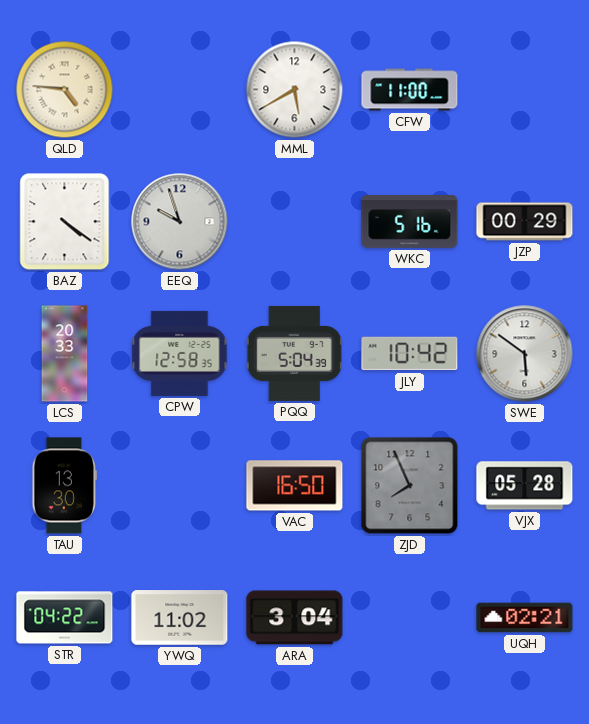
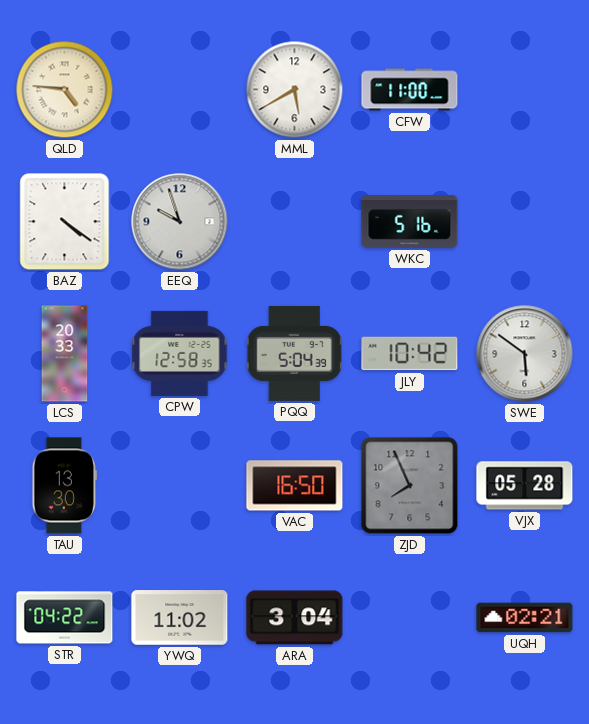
JZP: 00:29 -> none (525, 222)
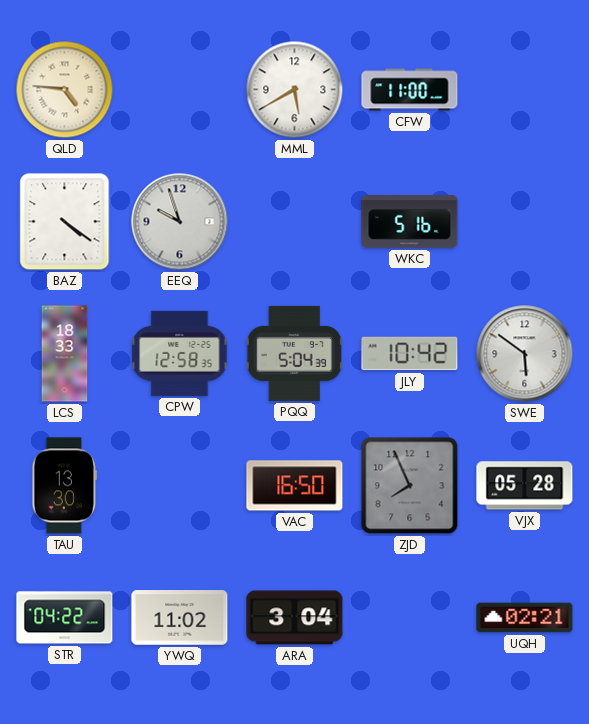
LCS: 20:33 -> 18:33 (65, 354)
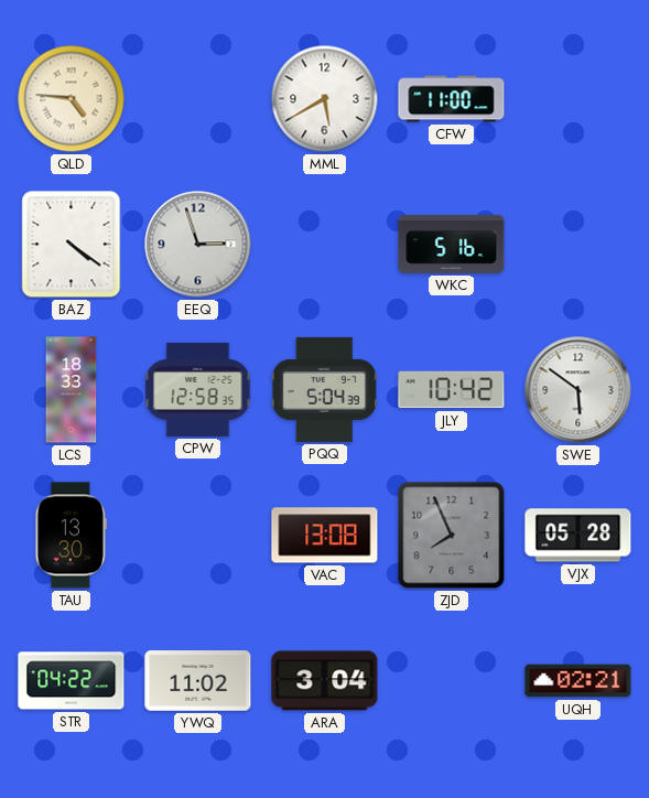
EEQ: 9:57 -> 2:57 (198, 245)
VAC: 16:50 -> 13:08 (325, 536)
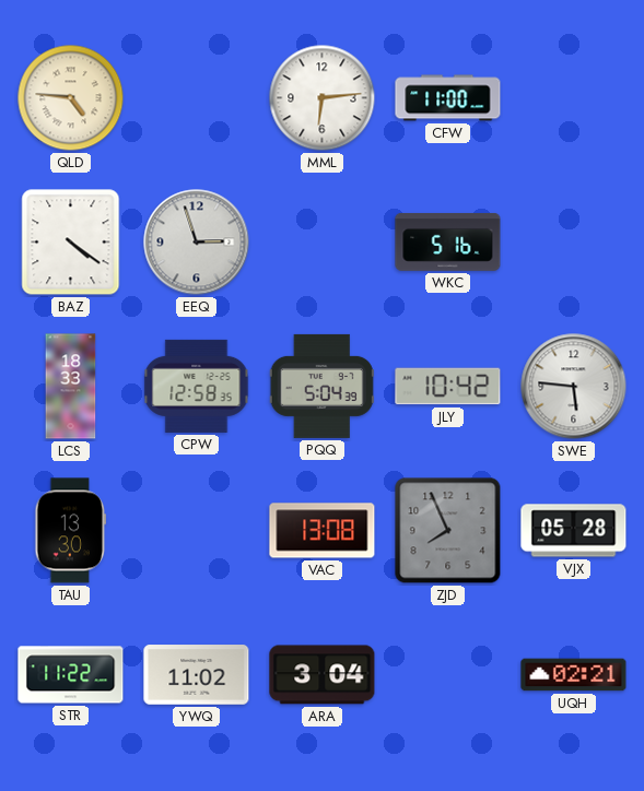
MML: 5:40 -> 6:14 (323, 98)
SWE: 5:51 -> 5:46 (574, 387)
STR: 04:22 -> 11:22 (71, 675)
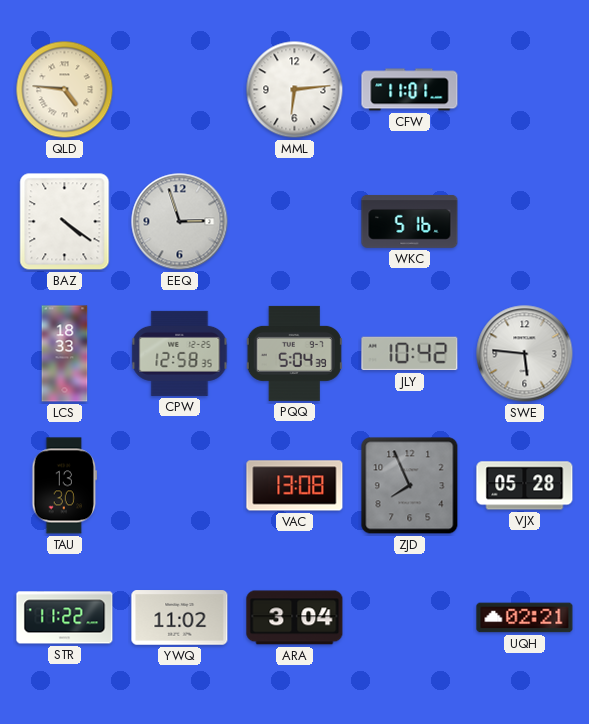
CFW: 11:00 -> 11:01 (410, 90)
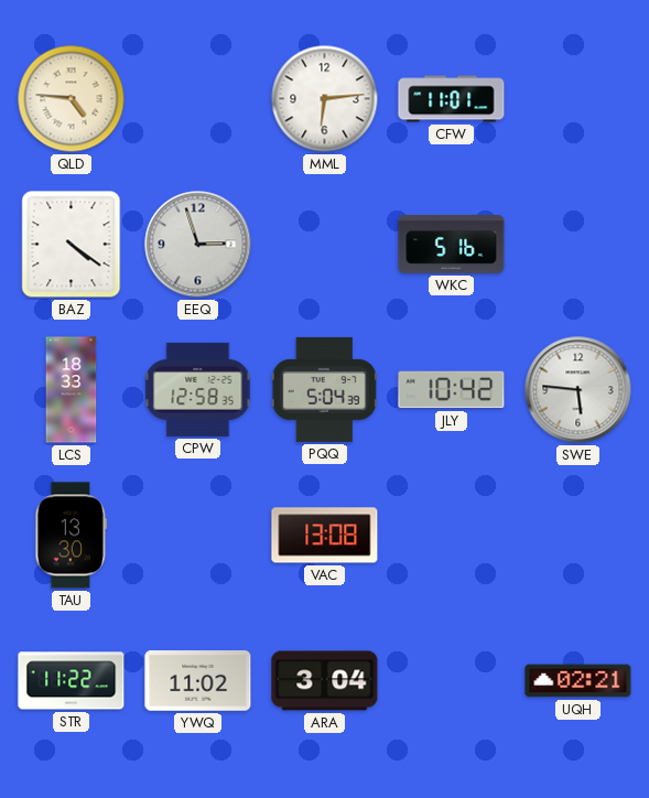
ZJD: 7:56 -> none (410, 486)
VJX: 05:28 -> none (525, 486)
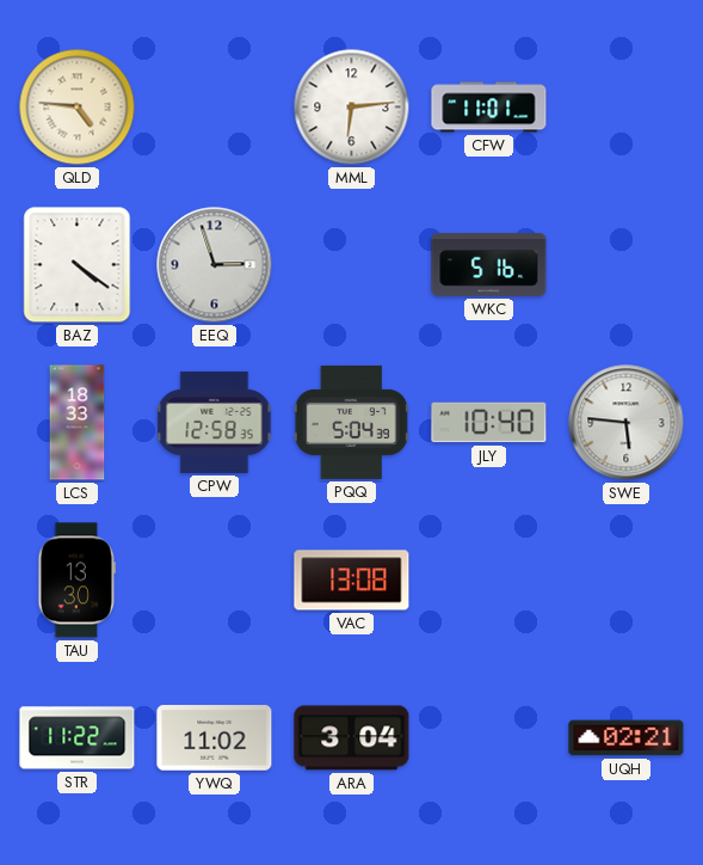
JLY: 10:42 -> 10:40 (489, 423)
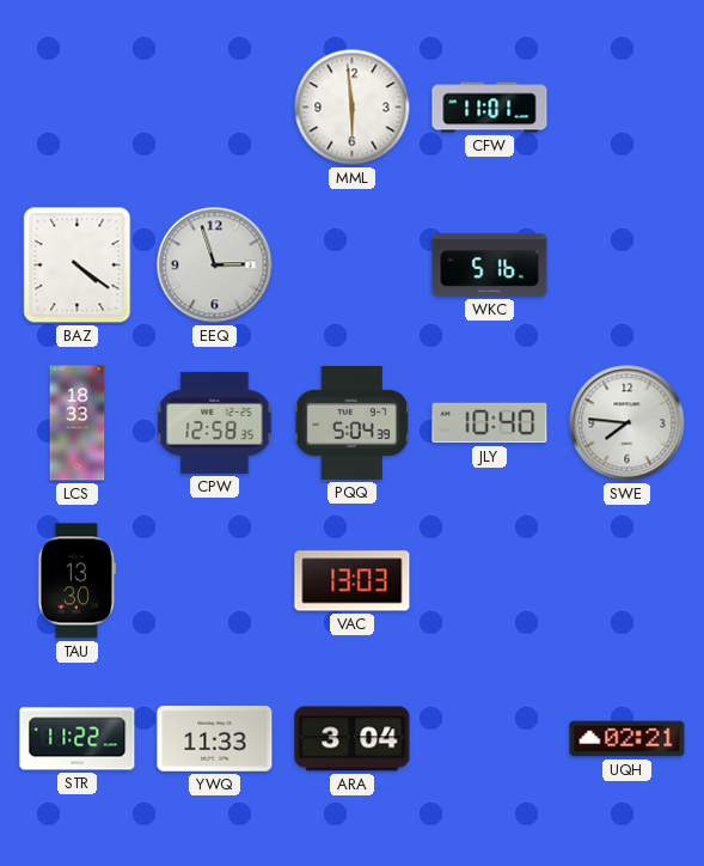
QLD: 4:46 -> none (78, 108)
MML: 6:14 -> 5:59 (353, 108)
SWE: 5:46 -> 7:46 (628, 423)
VAC: 13:08 -> 13:03 (353, 581)
YWQ: 11:02 -> 11:33 (215, 739)
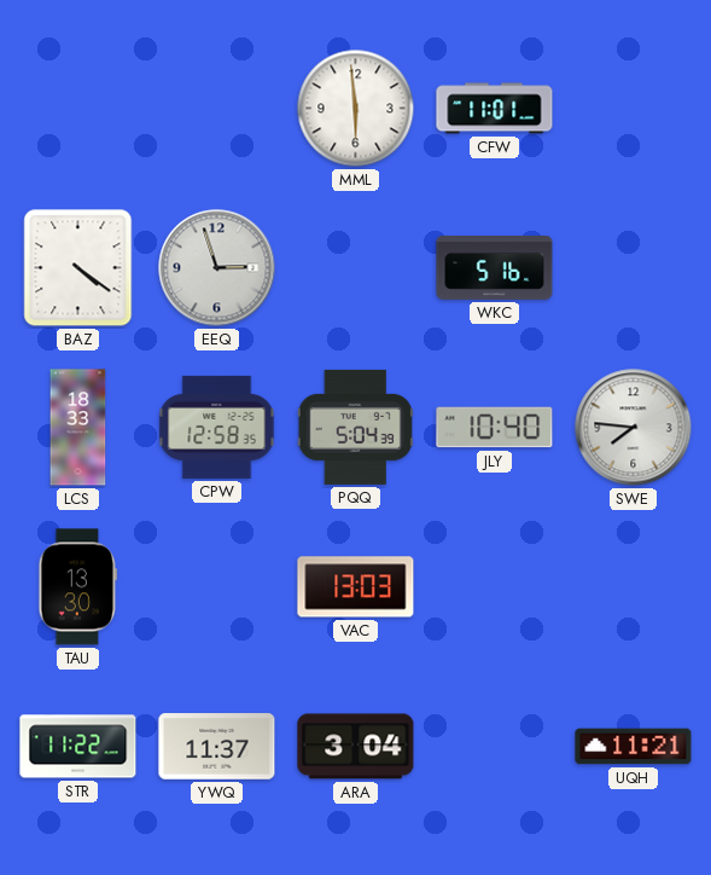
YWQ: 11:33 -> 11:37 (217, 747)
UQH: 02:21 -> 11:21 (634, 747)
